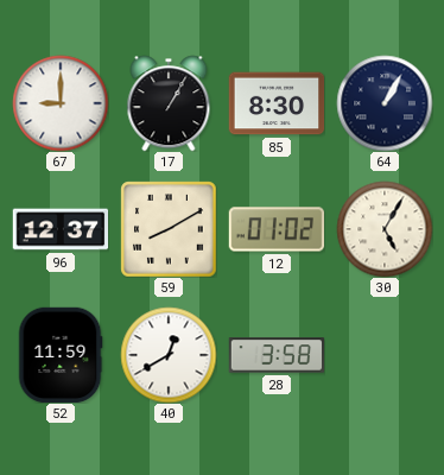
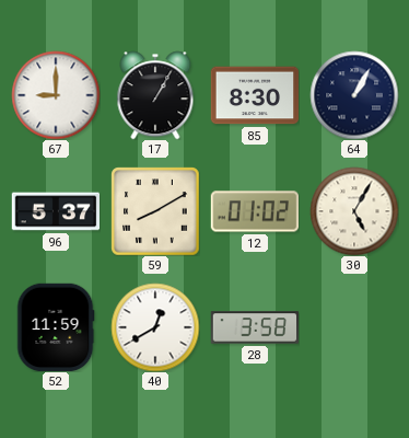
96: 12:37 -> 5:37 (56, 211)
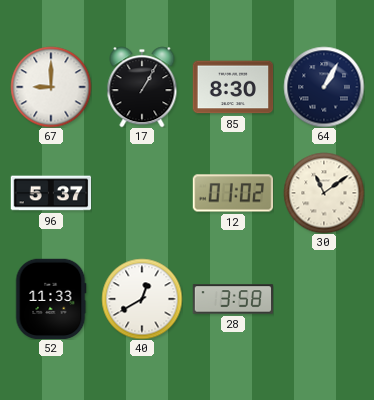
59: 8:10 -> none (155, 211)
30: 5:05 -> 11:09 (324, 193)
52: 11:59 -> 11:33 (51, 299)
